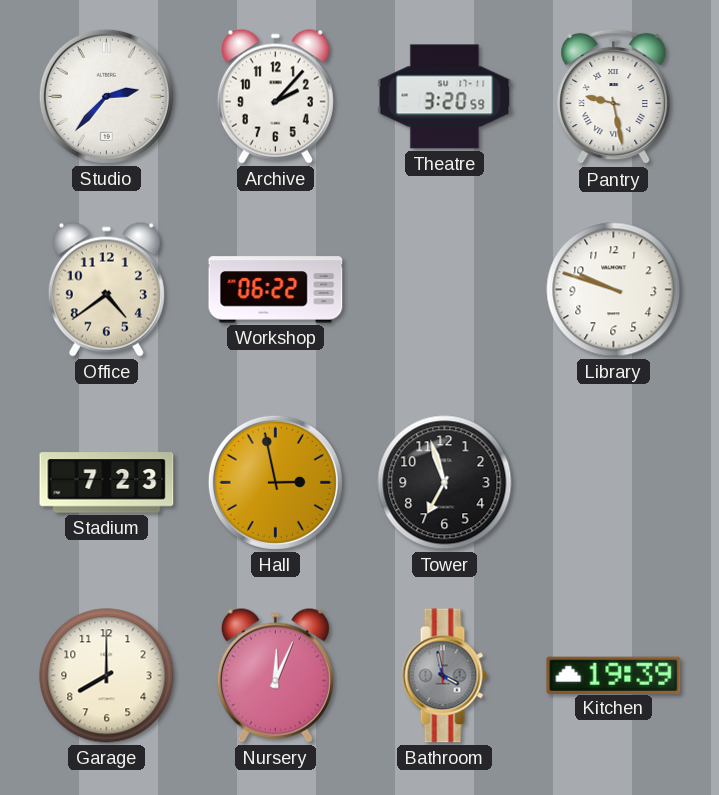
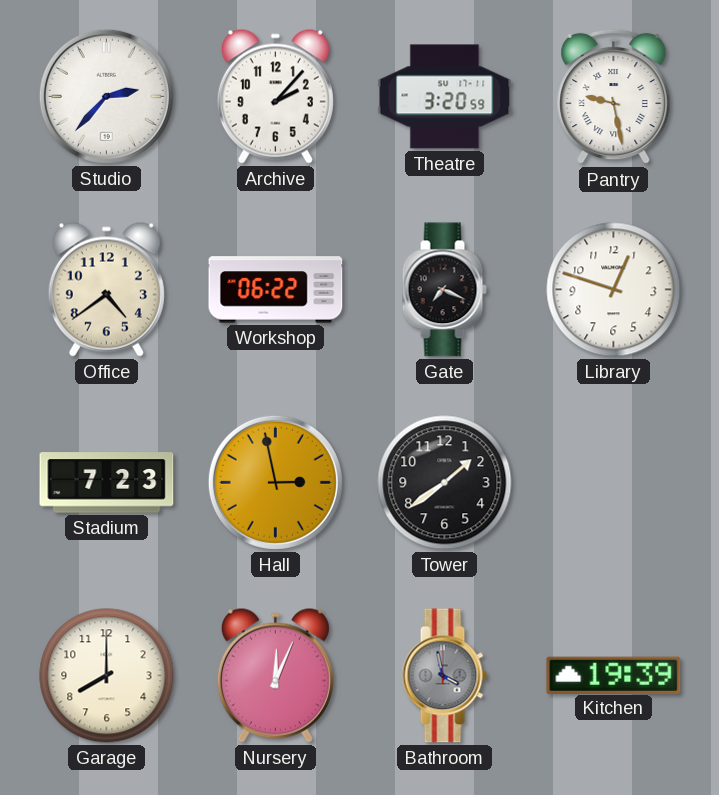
Gate: none -> 7:19 (444, 290)
Library: 9:48 -> 12:48 (614, 290)
Tower: 6:57 -> 1:39 (445, 483)
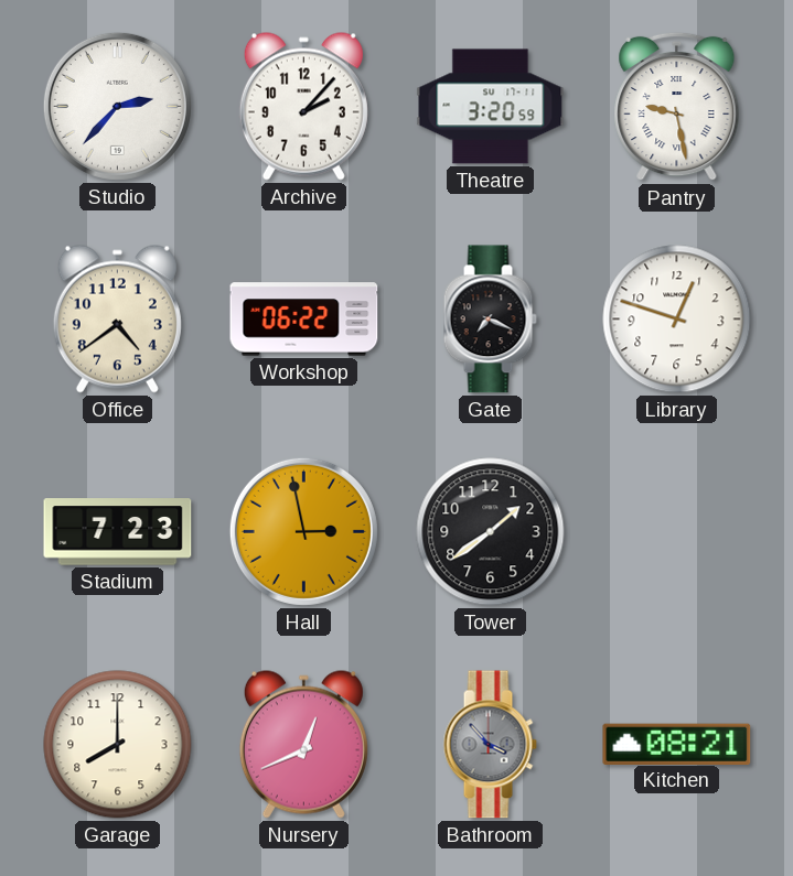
Nursery: 12:04 -> 12:41 (303, 744)
Bathroom: 3:58 -> 3:53 (490, 745)
Kitchen: 19:39 -> 08:21 (677, 744)
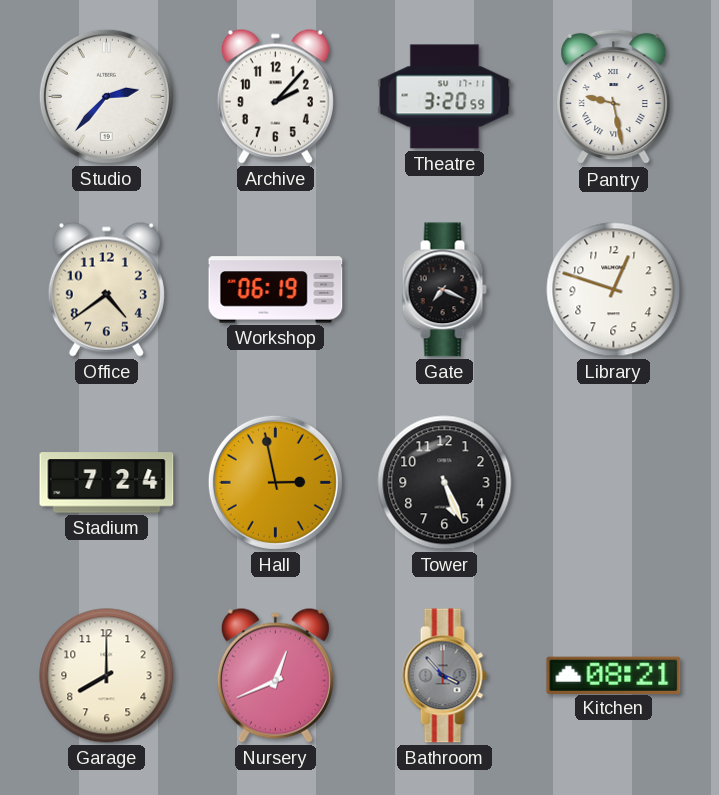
Workshop: 06:22 -> 06:19 (276, 290)
Stadium: 7:23 -> 7:24 (107, 483)
Tower: 1:39 -> 5:26 (445, 483)
